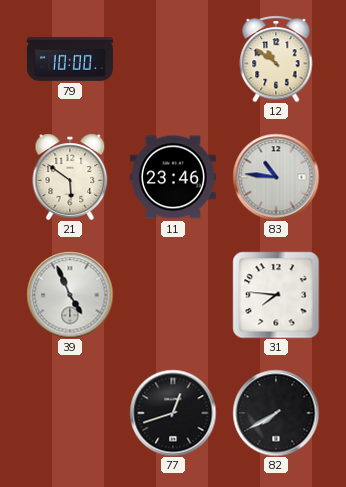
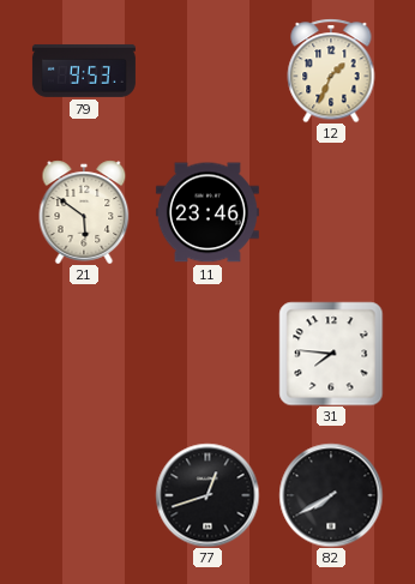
79: 10:00 -> 9:53 (84, 71)
12: 10:51 -> 1:34 (331, 71)
83: 10:46 -> none (276, 177)
39: 4:56 -> none (70, 295)
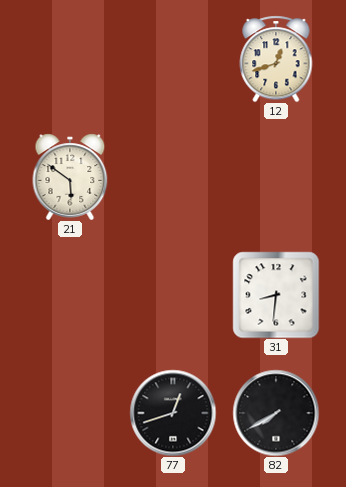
79: 9:53 -> none (84, 71)
12: 1:34 -> 12:42 (276, 59)
11: 23:46 -> none (207, 212)
31: 7:46 -> 8:31 (276, 295)
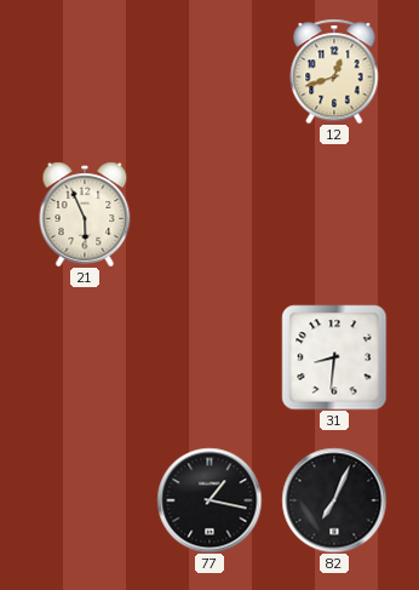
21: 5:51 -> 5:56 (85, 214)
77: 12:42 -> 1:17 (209, 500)
82: 7:40 -> 7:04 (334, 500)
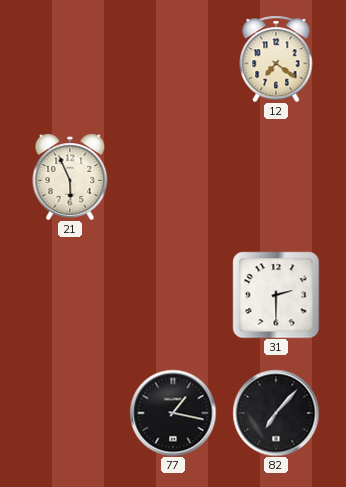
12: 12:42 -> 7:21 (276, 59)
31: 8:31 -> 2:30 (276, 295)
82: 7:04 -> 7:07 (276, 413)
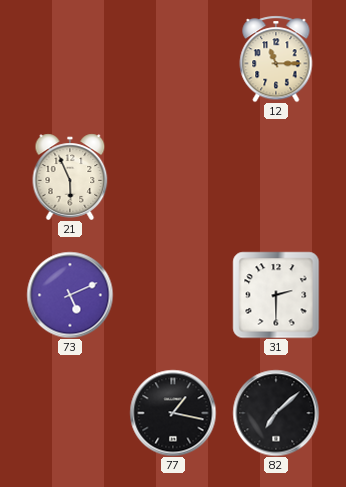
12: 7:21 -> 11:15 (276, 59)
73: none -> 5:11 (70, 295)
82: 7:07 -> 7:08 (276, 413)
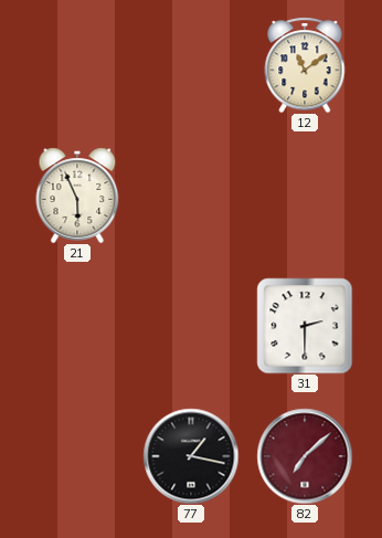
12: 11:15 -> 11:09 (305, 65)
73: 5:11 -> none (70, 295)
82 dial: black -> burgundy (305, 456)
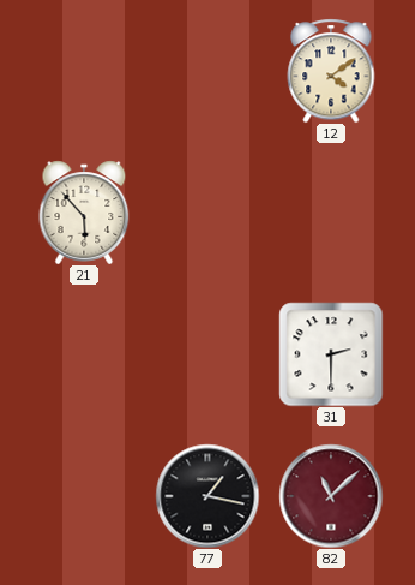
12: 11:09 -> 4:09 (331, 71)
21: 5:56 -> 5:53 (84, 213)
82: 7:08 -> 11:08 (331, 496)
